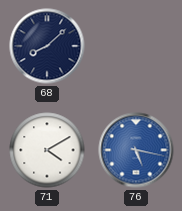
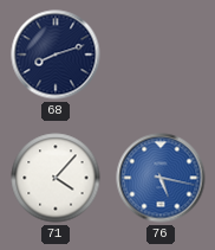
68: 8:08 -> 8:12 (56, 55)
71: 4:10 -> 4:07 (56, 178)
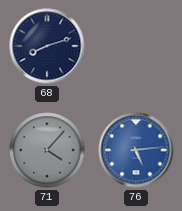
71 dial: white -> grey (47, 150)
76: 5:17 -> 5:14 (136, 150)
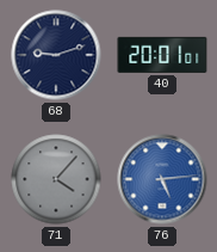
68: 8:12 -> 9:12 (56, 55)
40: none -> 20:01 (162, 55)
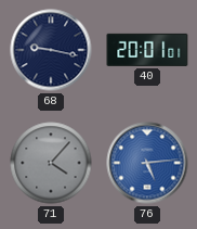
68: 9:12 -> 9:17 (51, 50)
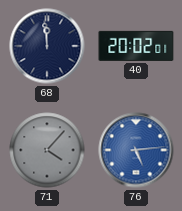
68: 9:17 -> 11:59 (47, 46)
40: 20:01 -> 20:02 (136, 46)
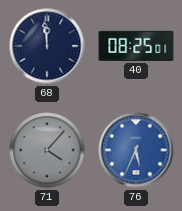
40: 20:02 -> 08:25 (136, 46)
76: 5:14 -> 5:34 (136, 150)
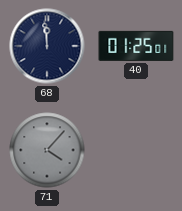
40: 08:25 -> 01:25 (136, 46)
76: 5:34 -> none (136, 150)
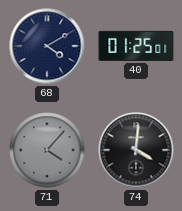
68: 11:59 -> 4:10 (47, 46)
74: none -> 4:01 (136, 150)
